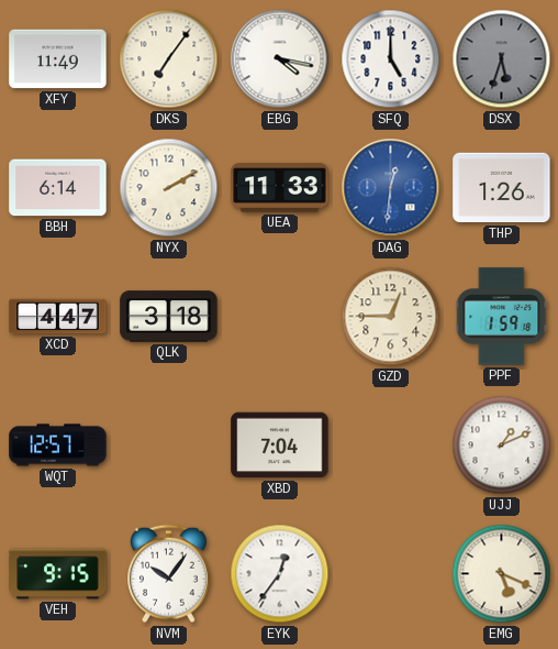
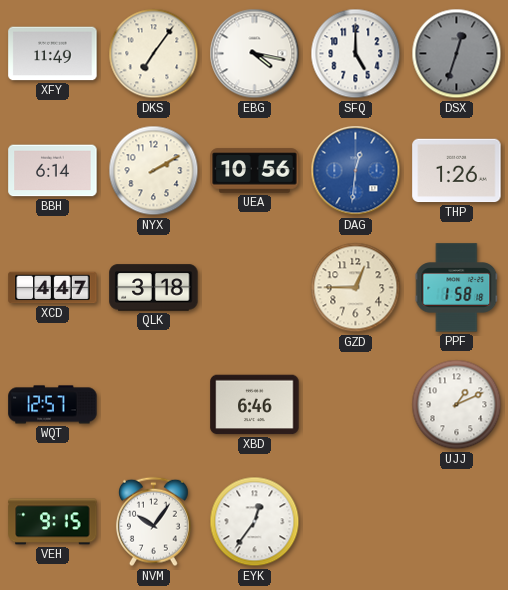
DSX: 5:33 -> 12:33 (457, 54)
UEA: 11:33 -> 10:56 (255, 171)
PPF: 1:59 -> 1:58 (457, 288)
XBD: 7:04 -> 6:46 (255, 405)
EMG: 5:19 -> none (502, 574)
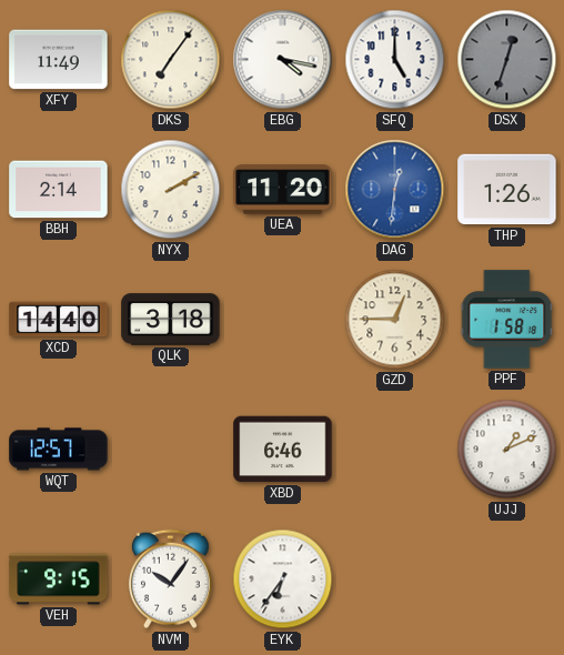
BBH: 6:14 -> 2:14 (59, 190)
UEA: 10:56 -> 11:20 (283, 190)
XCD: 4:47 -> 14:40 (59, 320)
EYK: 12:36 -> 6:36 (283, 580)
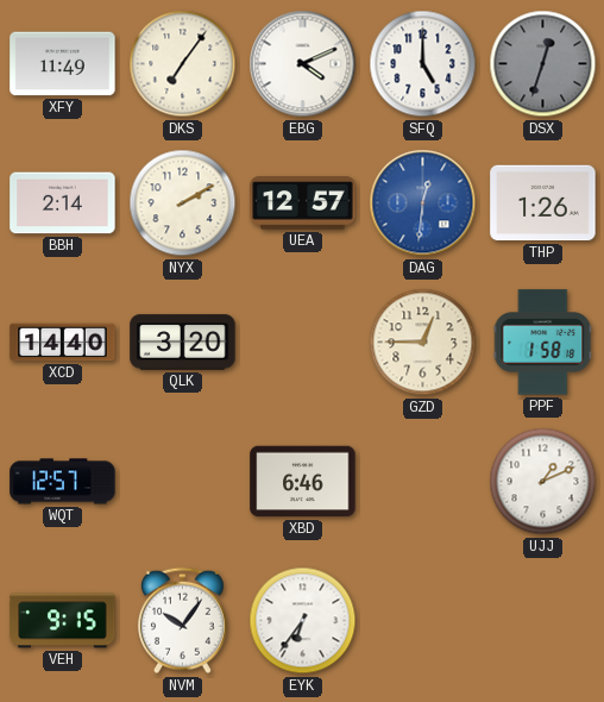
EBG: 4:17 -> 4:11 (303, 64)
UEA: 11:20 -> 12:57 (303, 203)
QLK: 3:18 -> 3:20 (183, 343)
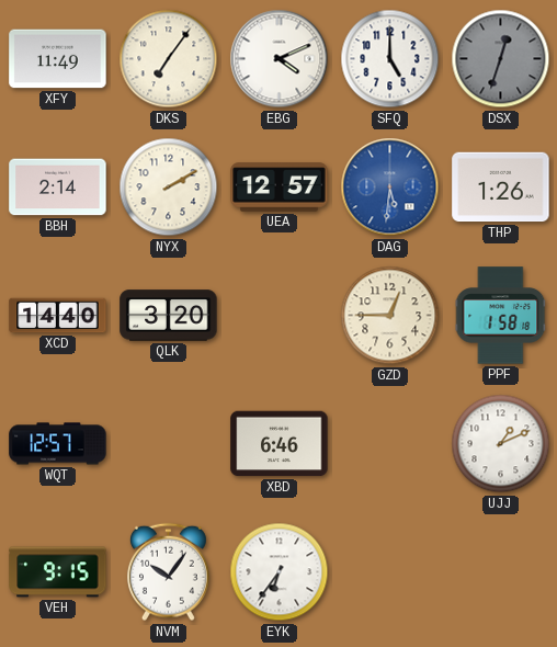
DAG: 12:31 -> 5:31 (390, 188)
